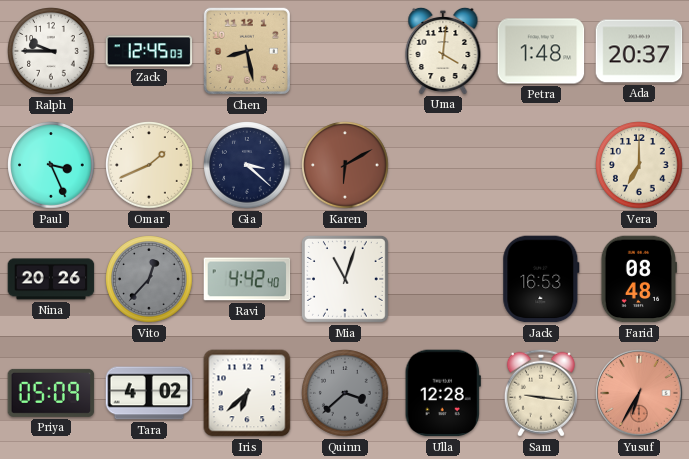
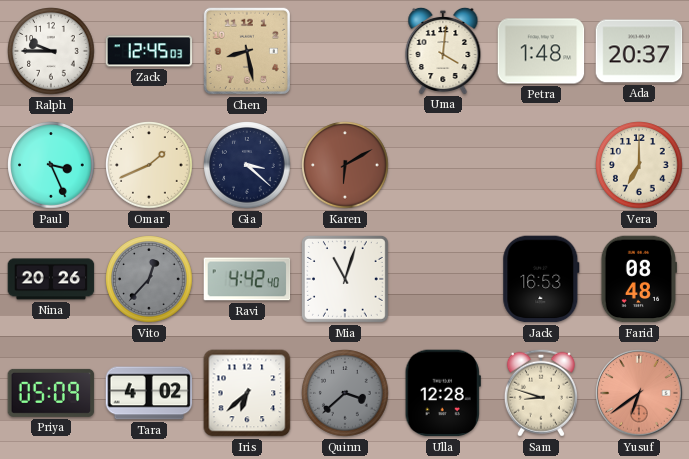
Sam: 9:16 -> 8:48 (541, 393)
Yusuf: 6:35 -> 6:39 (639, 393)
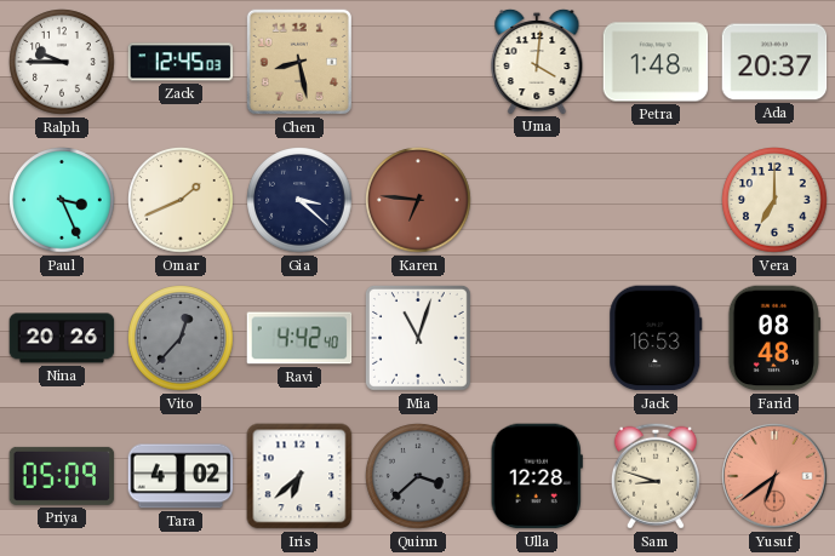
Karen: 6:10 -> 6:46 (418, 200)
